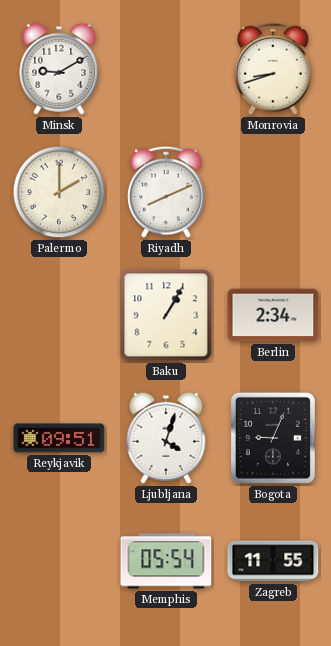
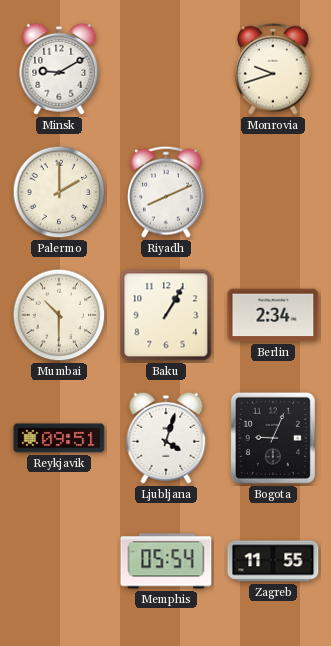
Monrovia: 8:42 -> 9:42 (274, 69)
Mumbai: none -> 10:30 (59, 315)
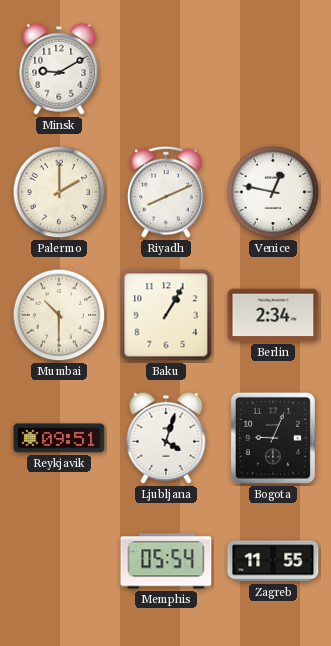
Monrovia: 9:42 -> none (274, 69)
Venice: none -> 12:47 (273, 192)
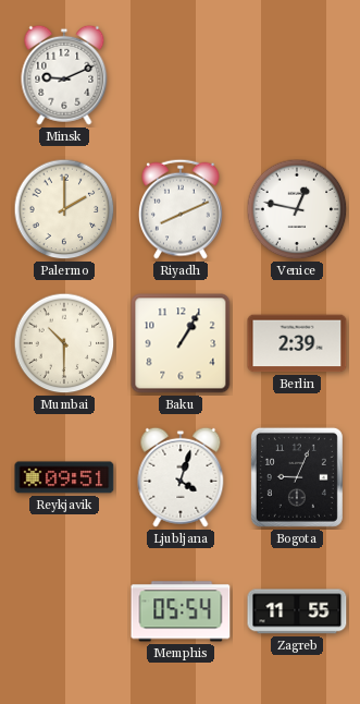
Minsk: 9:10 -> 9:11 (64, 75)
Berlin: 2:34 -> 2:39 (297, 343)
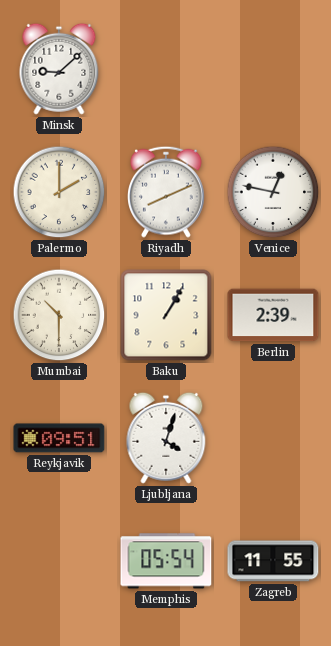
Minsk: 9:11 -> 9:08 (59, 69)
Bogota: 9:04 -> none (297, 477)
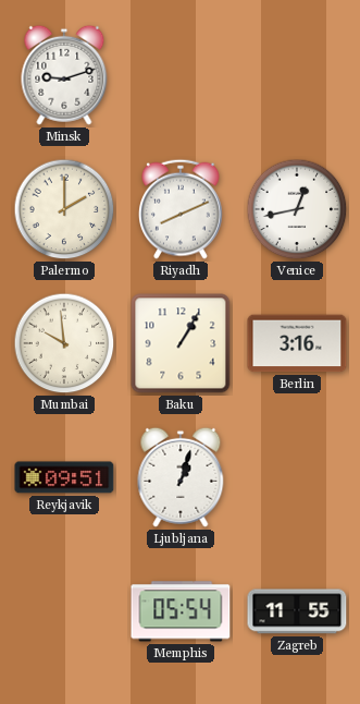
Minsk: 9:08 -> 9:12 (64, 75)
Venice: 12:47 -> 12:43 (297, 209)
Mumbai: 10:30 -> 9:59 (64, 343)
Berlin: 2:39 -> 3:16 (297, 343)
Ljubljana: 4:03 -> 1:03 (181, 477)
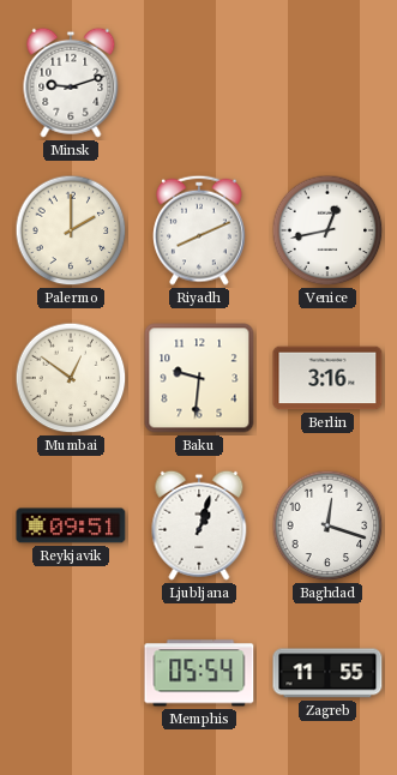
Mumbai: 9:59 -> 12:51 (71, 378)
Baku: 1:05 -> 9:31 (199, 378)
Baghdad: none -> 12:18 (327, 525)
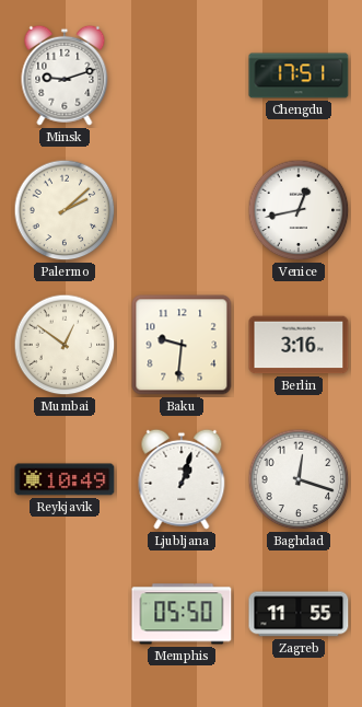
Chengdu: none -> 17:51 (299, 76)
Palermo: 2:00 -> 2:08 (65, 210)
Riyadh: 8:11 -> none (200, 230)
Reykjavik: 09:51 -> 10:49 (65, 479)
Memphis: 05:54 -> 05:50 (182, 614)
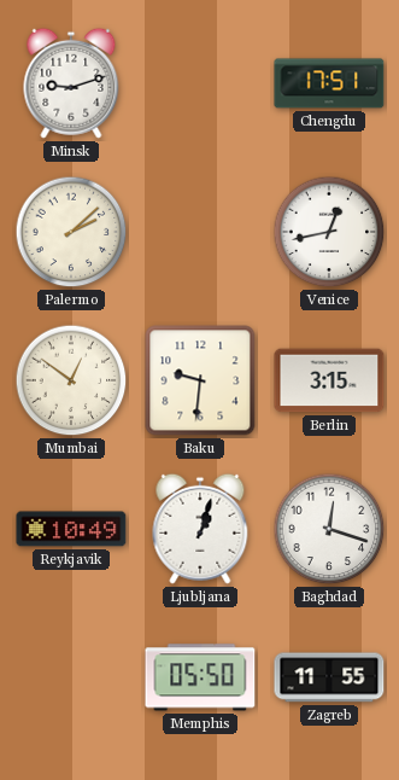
Berlin: 3:16 -> 3:15 (329, 380)
